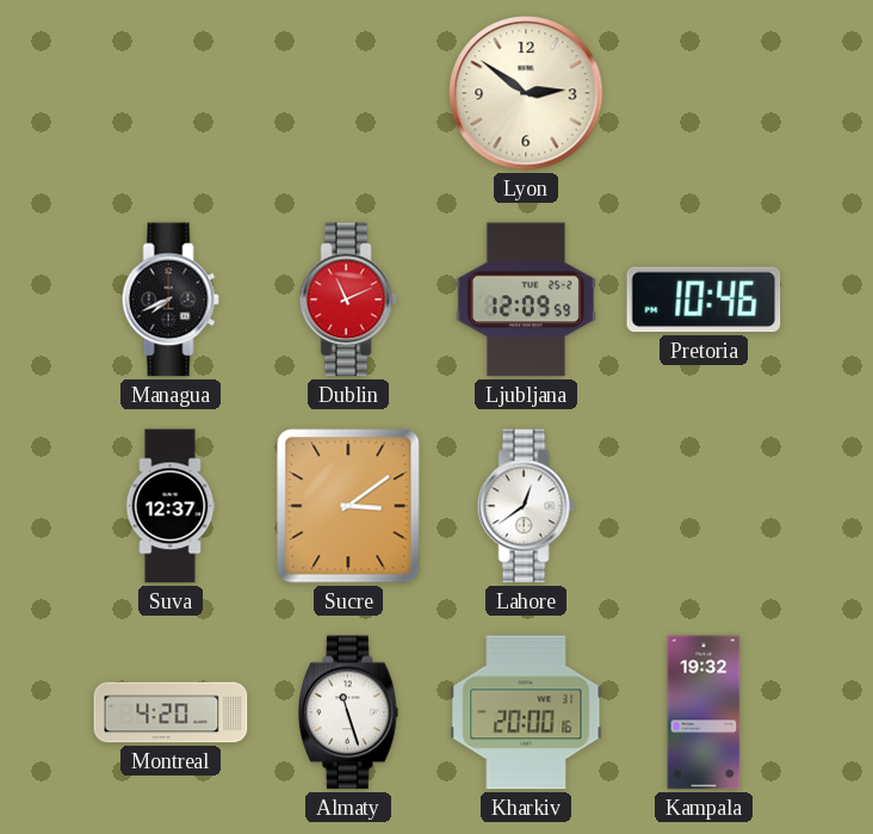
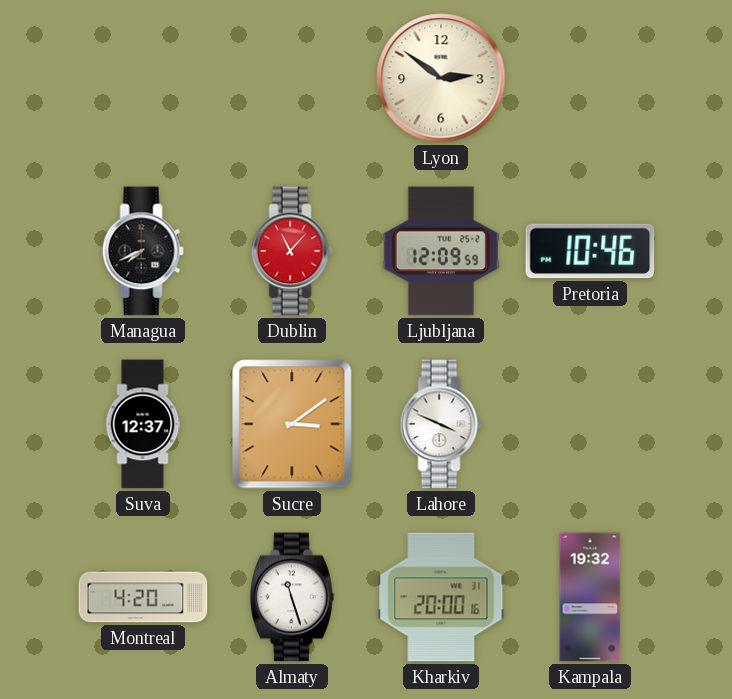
Dublin: 11:11 -> 11:07 (292, 251)
Lahore: 12:39 -> 3:49 (441, 424)
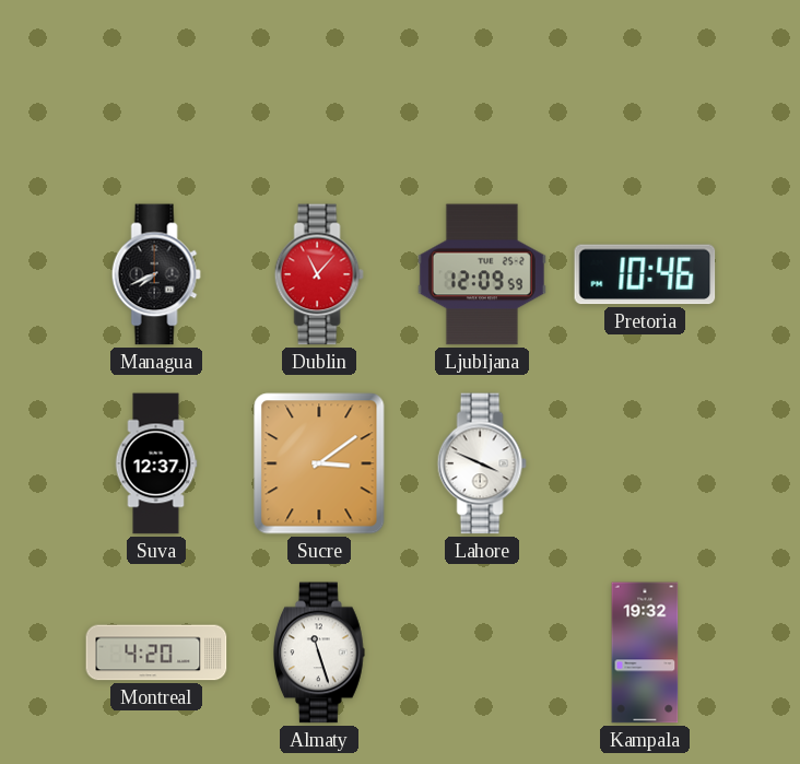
Lyon: 2:51 -> none (441, 78)
Kharkiv: 20:00 -> none (441, 597)
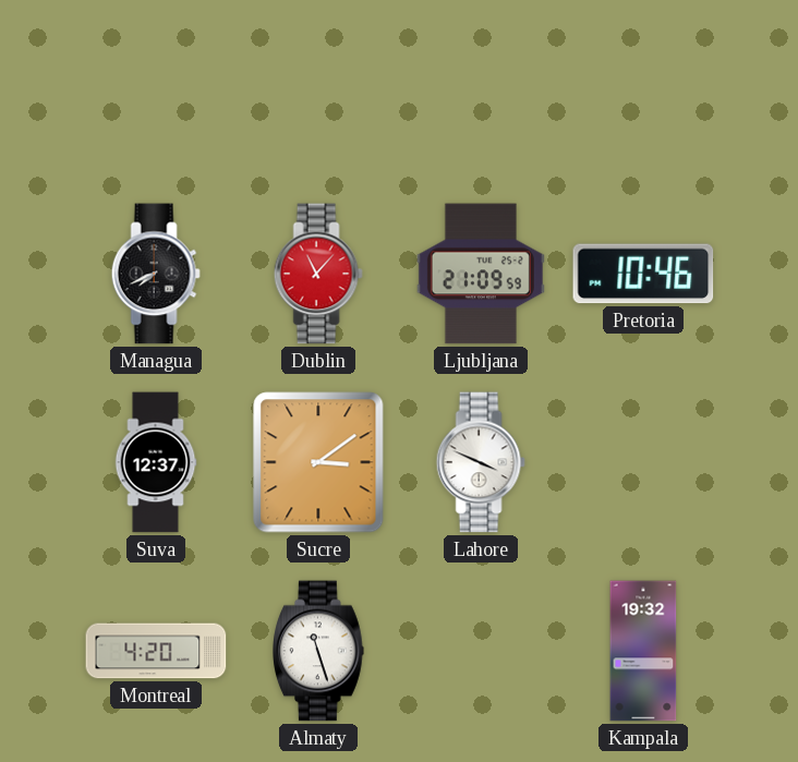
Ljubljana: 12:09 -> 21:09 (481, 274)
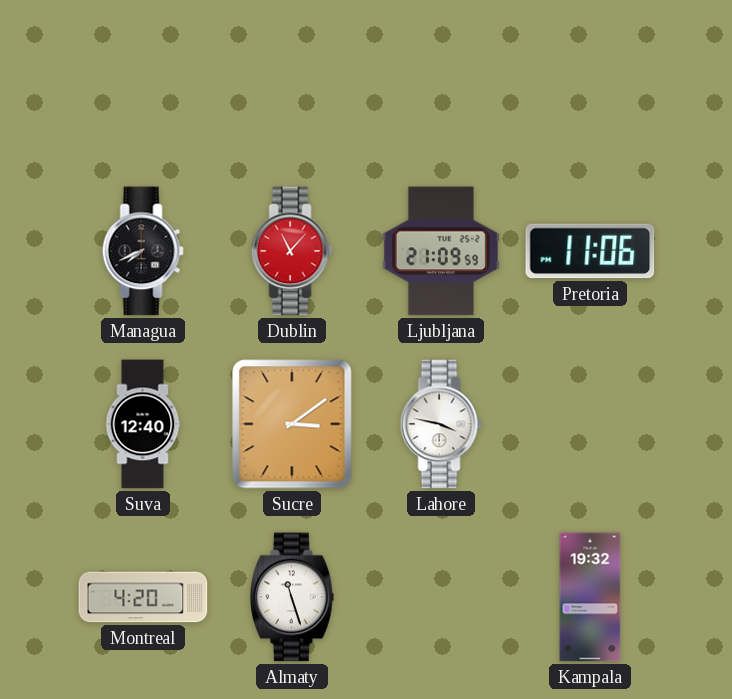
Pretoria: 10:46 -> 11:06 (590, 251)
Suva: 12:37 -> 12:40 (143, 424)
Lahore: 3:49 -> 3:47 (441, 424)
